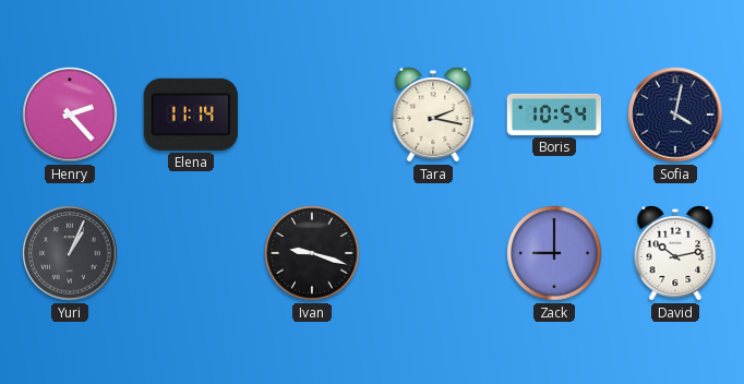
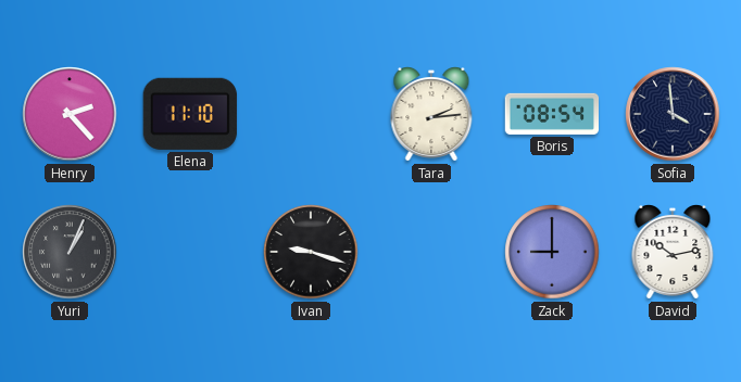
Elena: 11:14 -> 11:10 (190, 114)
Tara: 2:17 -> 2:14 (431, 115)
Boris: 10:54 -> 08:54 (551, 114)
Sofia: 4:02 -> 3:59 (673, 114)
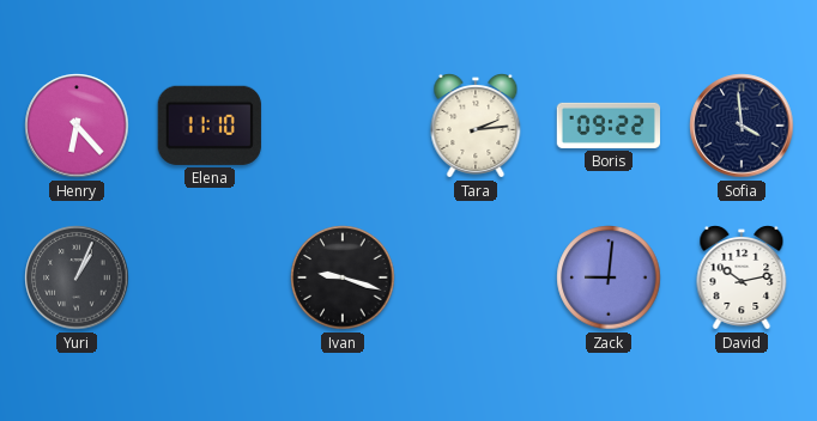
Henry: 2:23 -> 6:23 (77, 126)
Boris: 08:54 -> 09:22 (607, 126)
Zack: 9:00 -> 9:01 (609, 277)
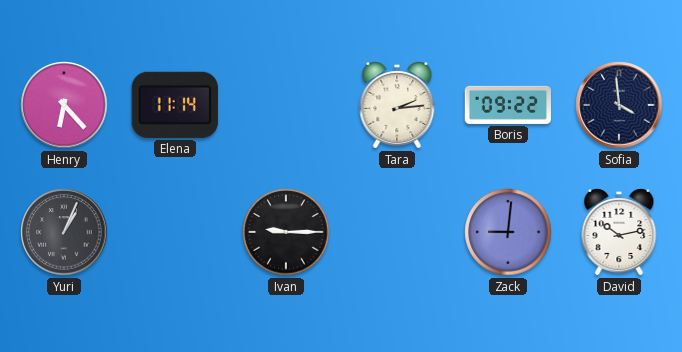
Elena: 11:10 -> 11:14 (175, 105)
Ivan: 9:18 -> 9:15 (286, 232)
